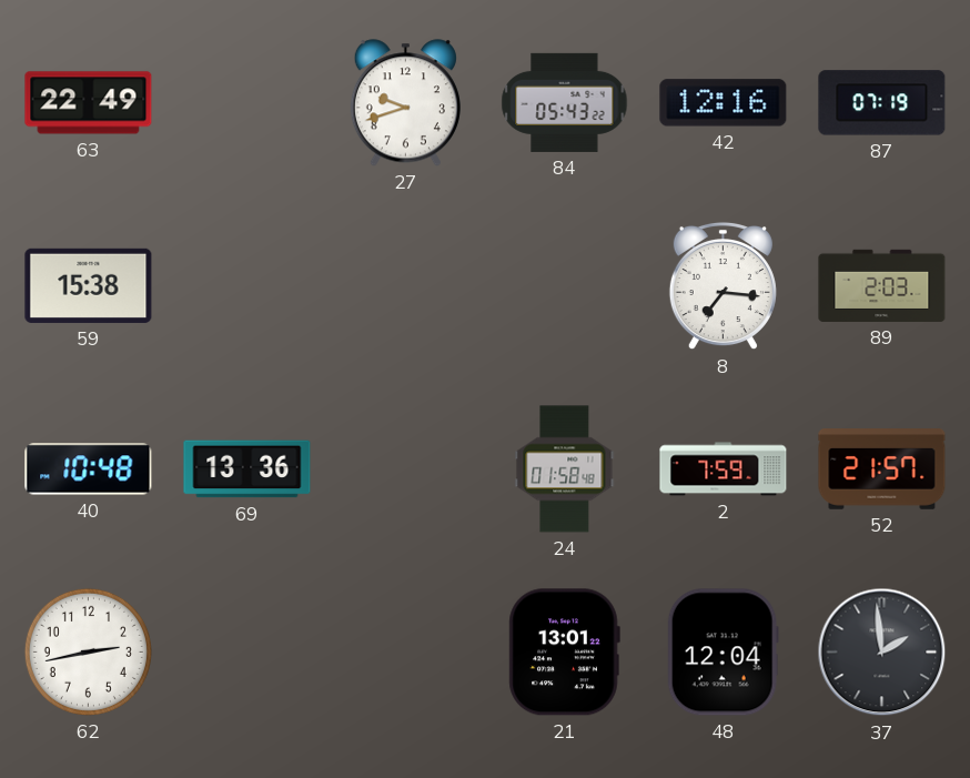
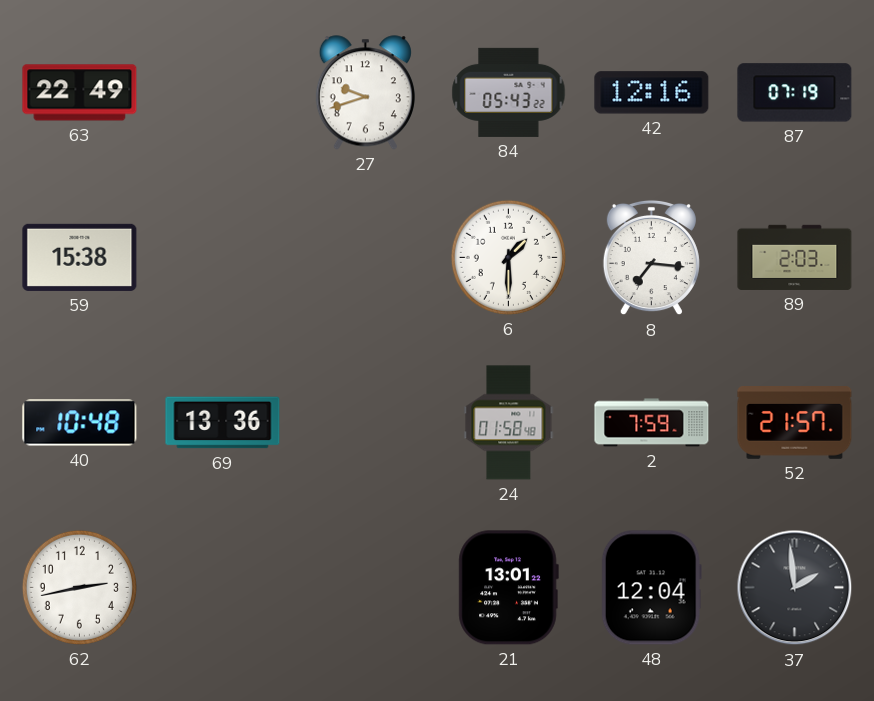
6: none -> 1:30 (508, 257)
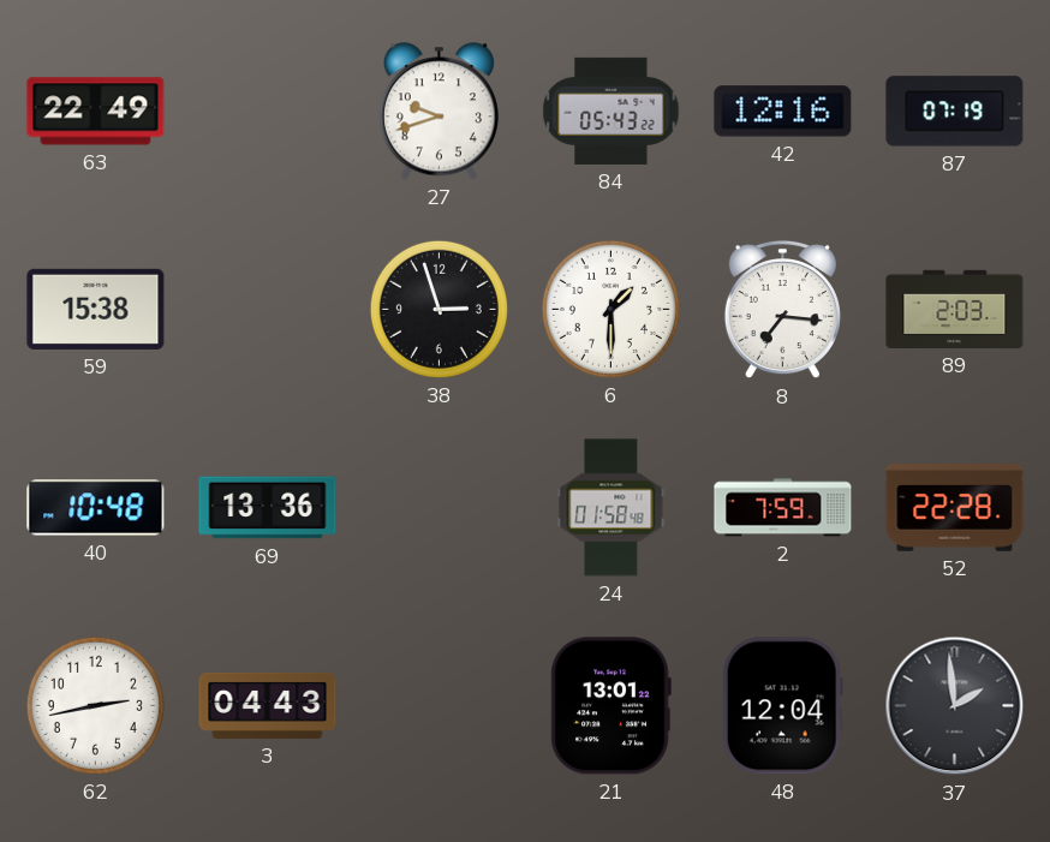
38: none -> 2:57 (439, 309)
52: 21:57 -> 22:28 (955, 508)
3: none -> 04:43 (268, 705)
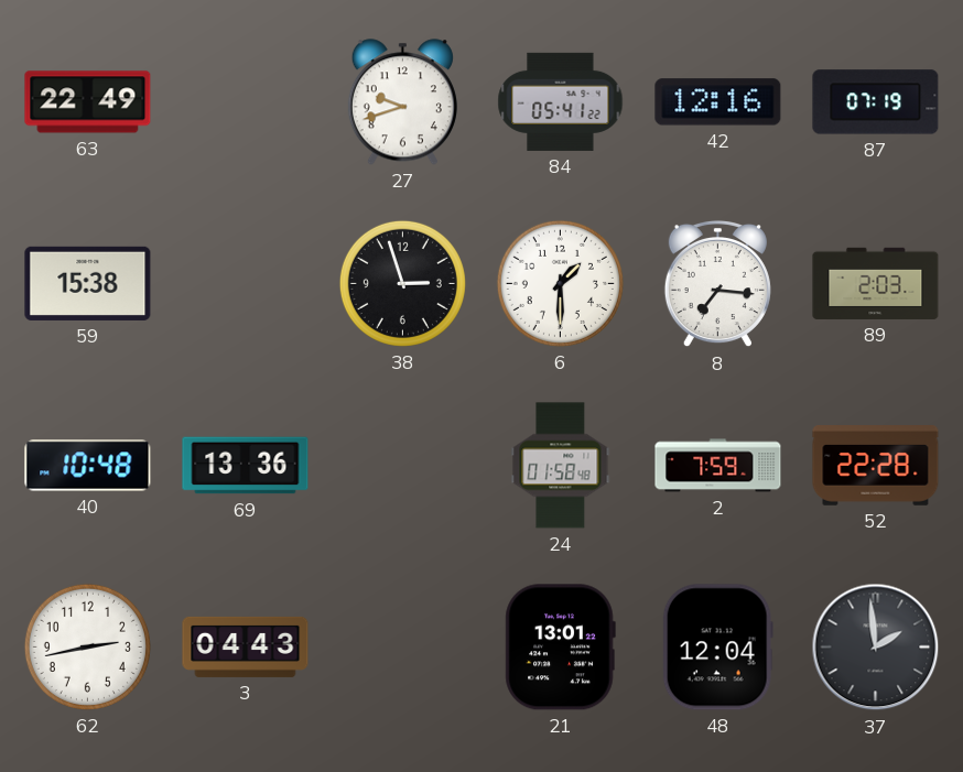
84: 05:43 -> 05:41 (561, 101)
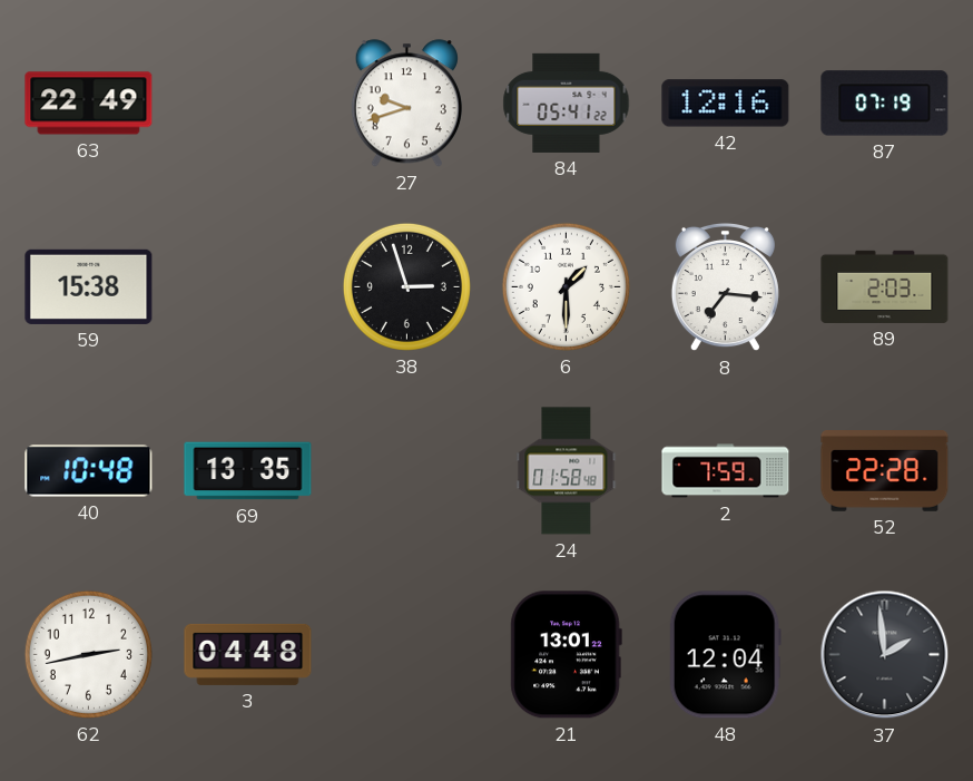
69: 13:36 -> 13:35 (248, 471)
3: 04:43 -> 04:48 (248, 654)
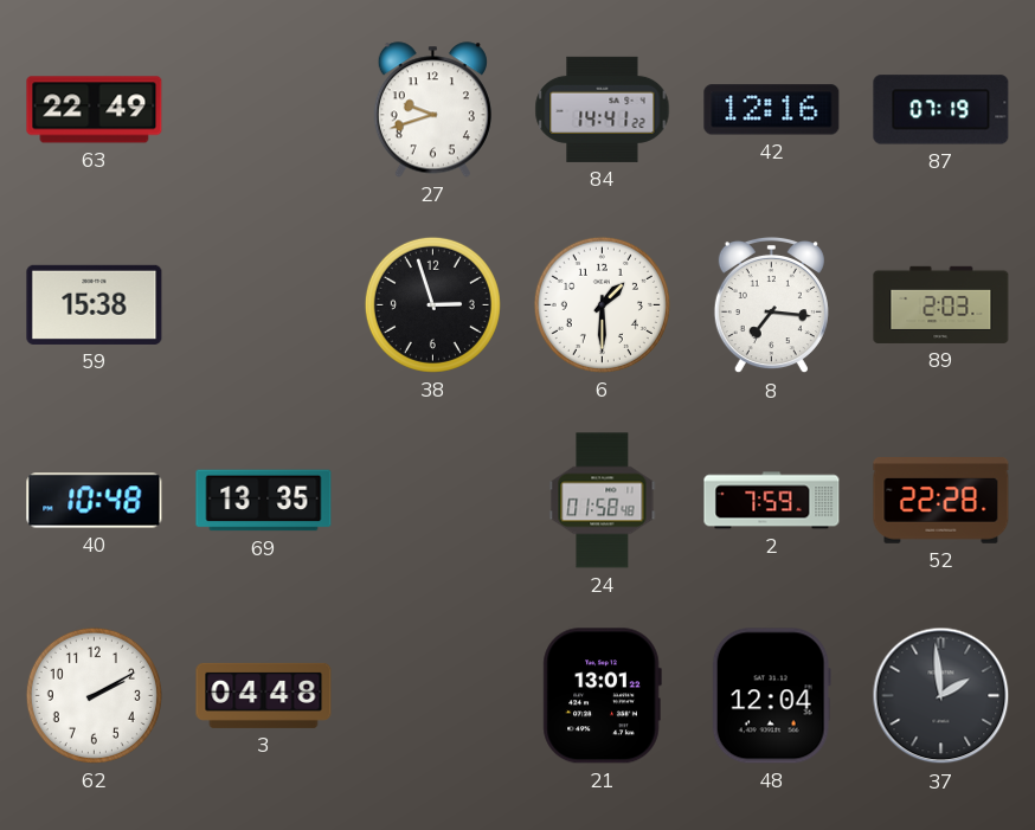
84: 05:41 -> 14:41 (603, 109)
62: 2:43 -> 2:10 (94, 695)
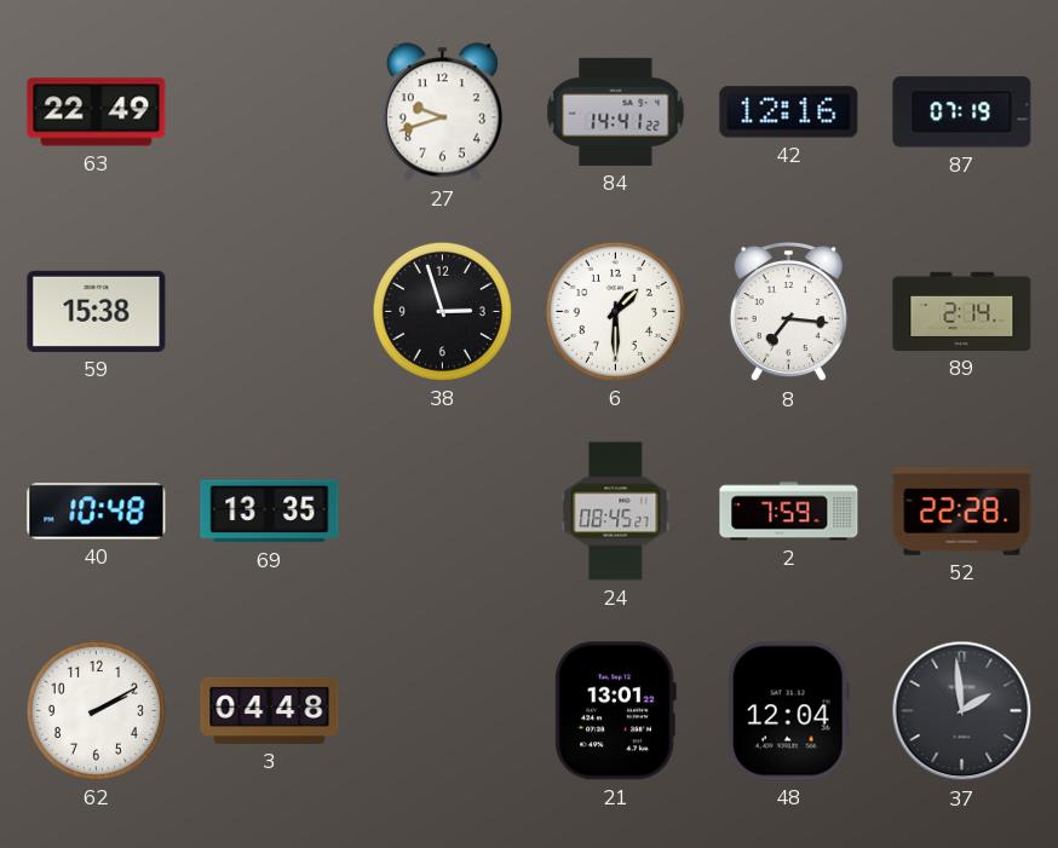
89: 2:03 -> 2:14 (962, 311)
24: 01:58 -> 08:45 (616, 512)
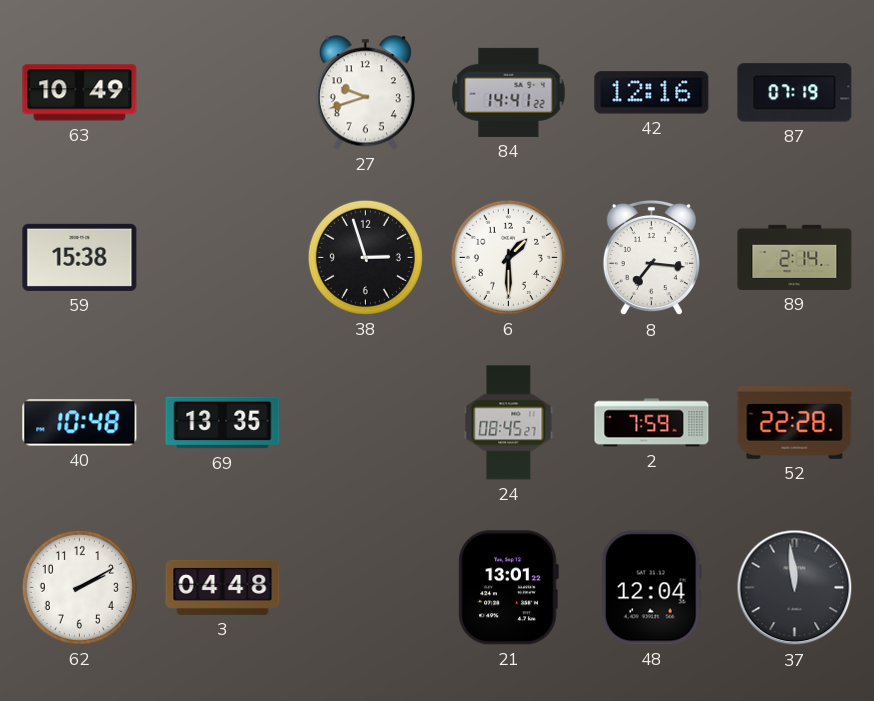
63: 22:49 -> 10:49 (80, 93)
37: 1:59 -> 11:59 (795, 588)
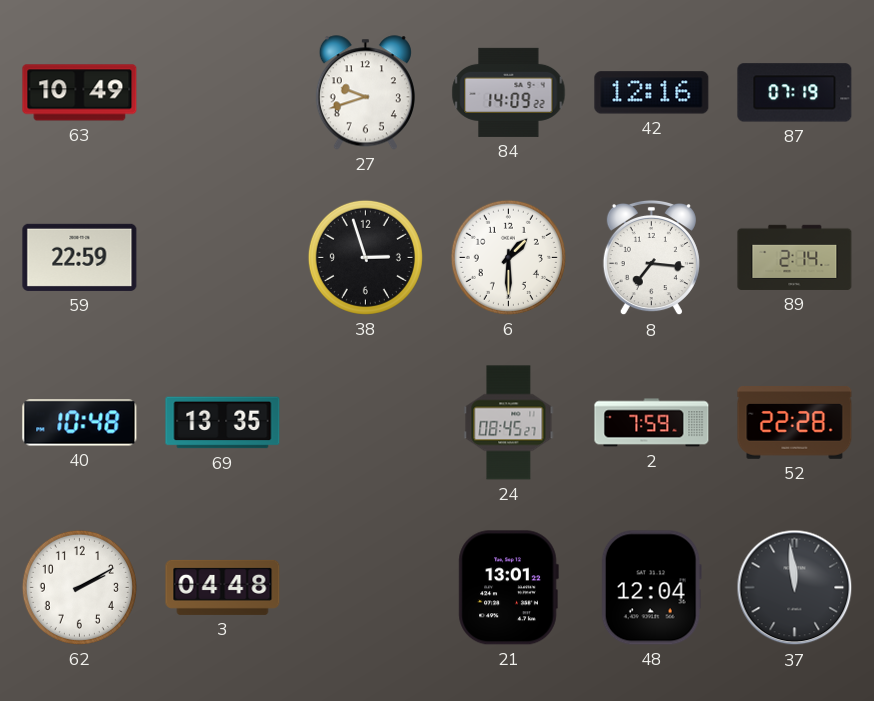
84: 14:41 -> 14:09 (509, 92)
59: 15:38 -> 22:59 (80, 257)
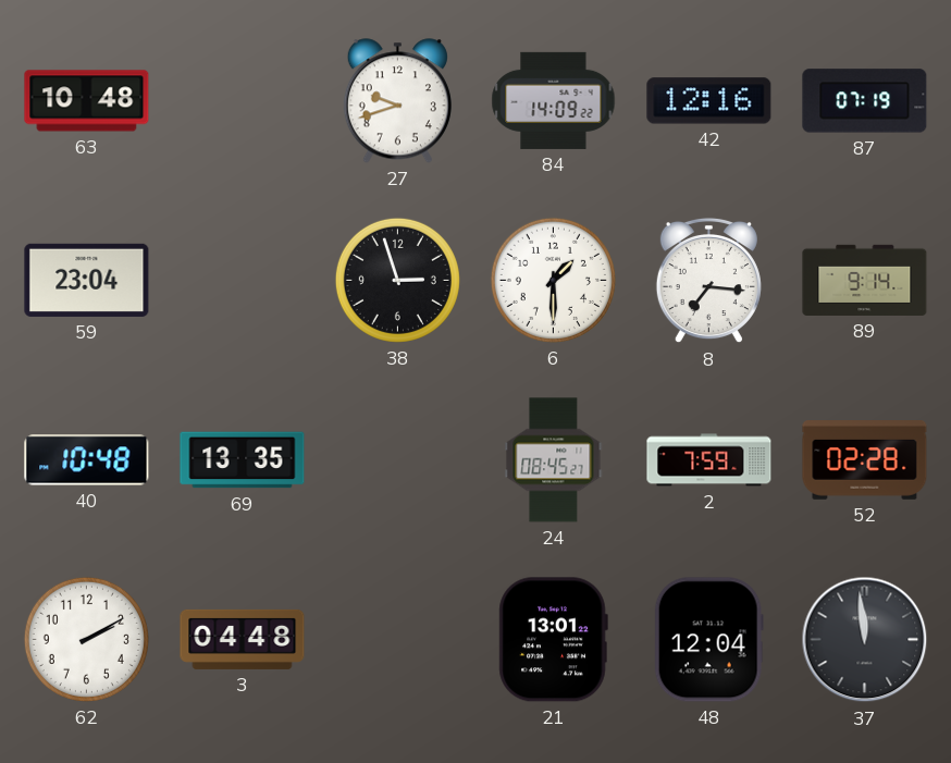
63: 10:49 -> 10:48 (87, 101)
59: 22:59 -> 23:04 (87, 280)
89: 2:14 -> 9:14 (865, 280)
52: 22:28 -> 02:28 (865, 460)
